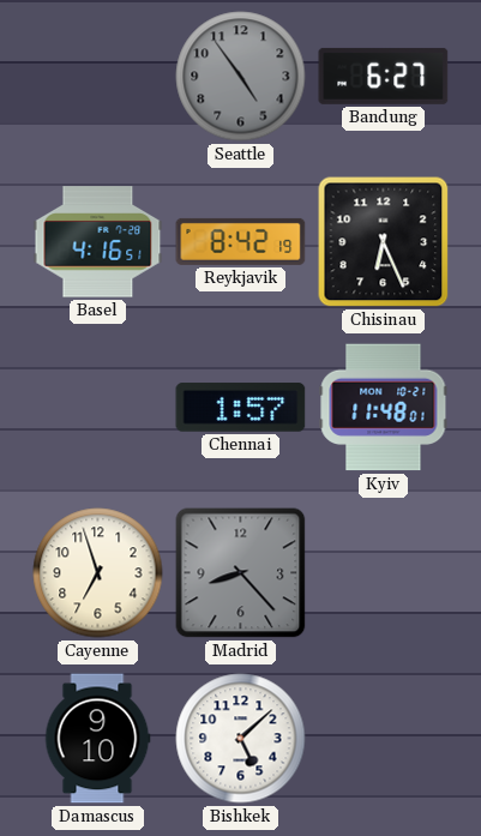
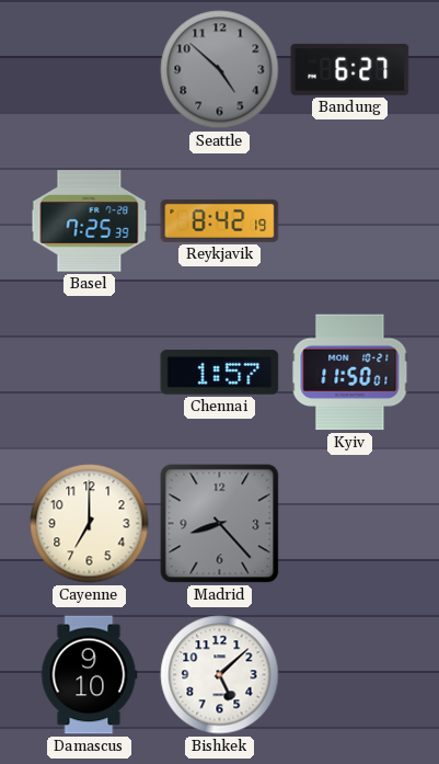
Seattle: 4:54 -> 4:52 (220, 70)
Basel: 4:16 -> 7:25 (90, 221)
Chisinau: 6:26 -> none (384, 242)
Kyiv: 11:48 -> 11:50 (350, 373)
Cayenne: 6:57 -> 7:00 (90, 524)
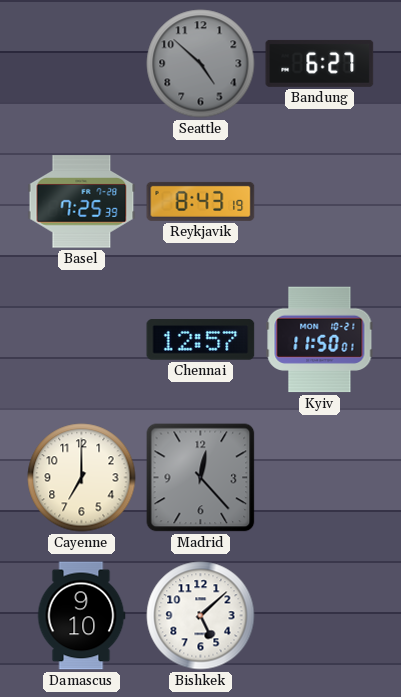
Reykjavik: 8:42 -> 8:43 (201, 201)
Chennai: 1:57 -> 12:57 (201, 340)
Madrid: 8:23 -> 12:23 (201, 478)
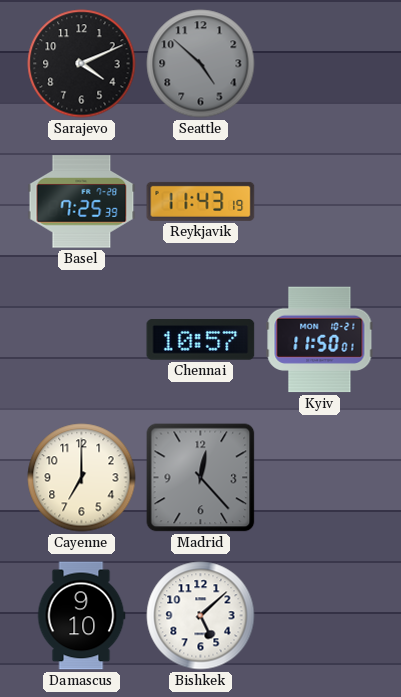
Sarajevo: none -> 4:11 (82, 64)
Bandung: 6:27 -> none (320, 63)
Reykjavik: 8:43 -> 11:43 (201, 201)
Chennai: 12:57 -> 10:57 (201, 340)
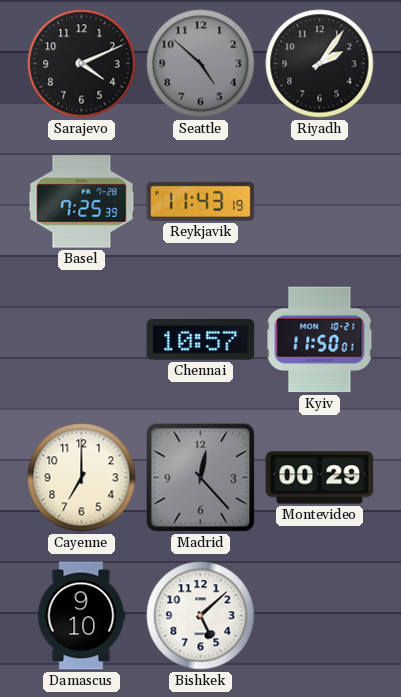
Riyadh: none -> 2:06 (320, 64)
Montevideo: none -> 00:29 (320, 478)
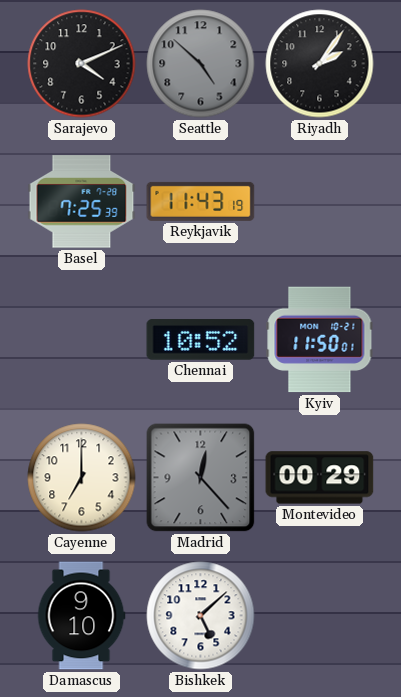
Chennai: 10:57 -> 10:52 (201, 340)
